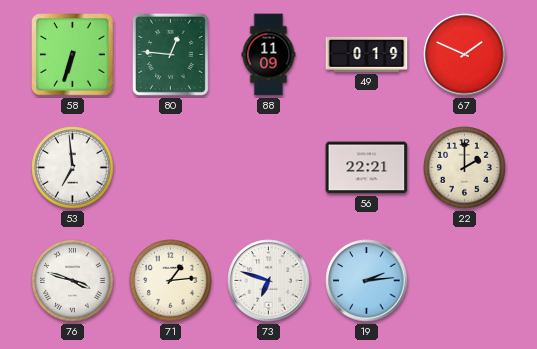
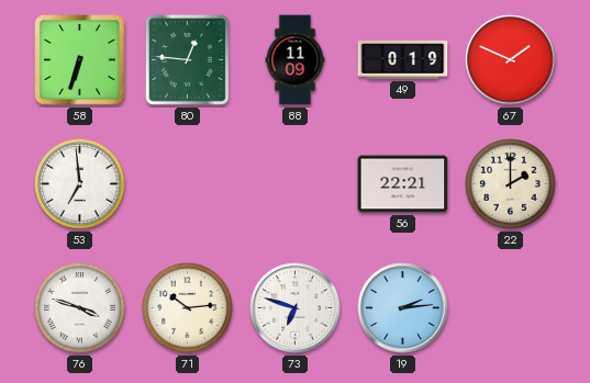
71: 1:14 -> 10:14 (188, 308)
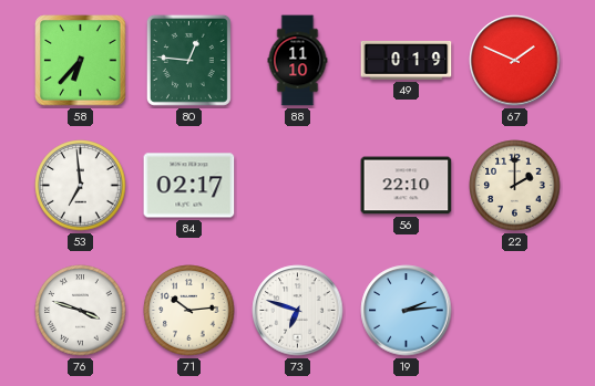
58: 6:33 -> 6:37 (81, 61)
88: 11:09 -> 11:10 (298, 61)
84: none -> 02:17 (189, 186)
56: 22:21 -> 22:10 (407, 186)
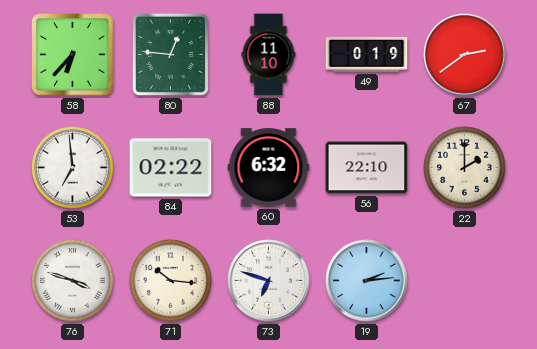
67: 1:49 -> 2:39 (465, 55)
84: 02:17 -> 02:22 (171, 168)
60: none -> 6:32 (269, 168)
71: 10:14 -> 10:16 (171, 281)
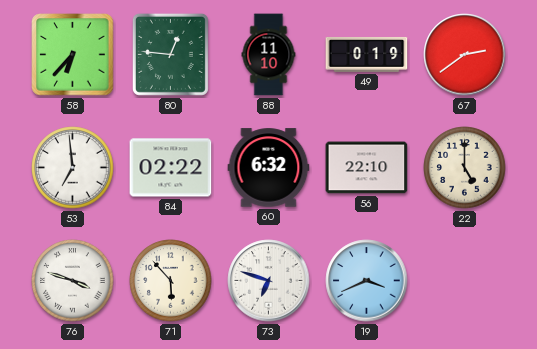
22: 2:00 -> 5:00 (465, 168)
71: 10:16 -> 5:53 (171, 281)
19: 2:14 -> 3:41 (367, 281)
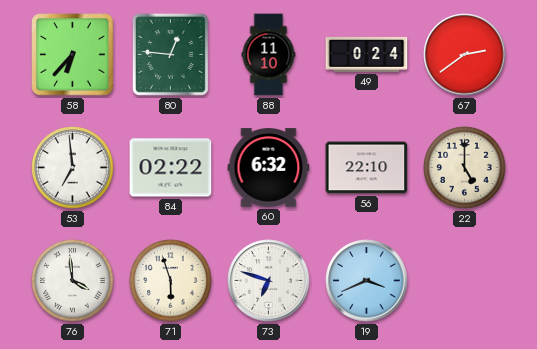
49: 0:19 -> 0:24 (367, 54)
76: 3:48 -> 3:59 (73, 281)
71: 5:53 -> 5:57 (171, 281)
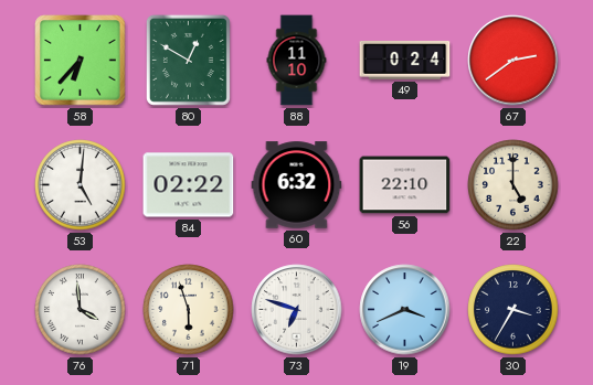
80: 12:46 -> 12:50 (188, 60)
53: 6:59 -> 5:01 (81, 185)
30: none -> 3:35 (513, 310)
